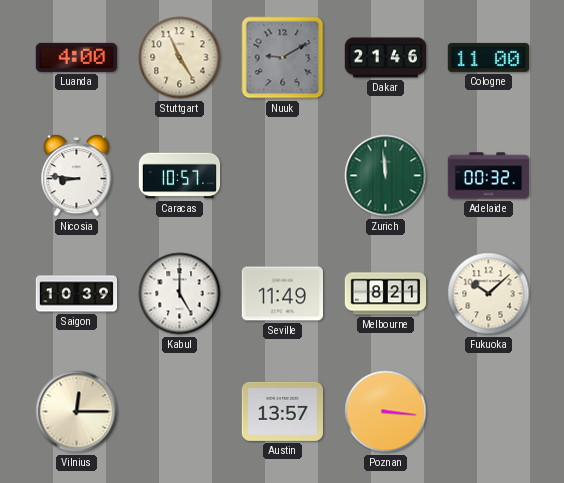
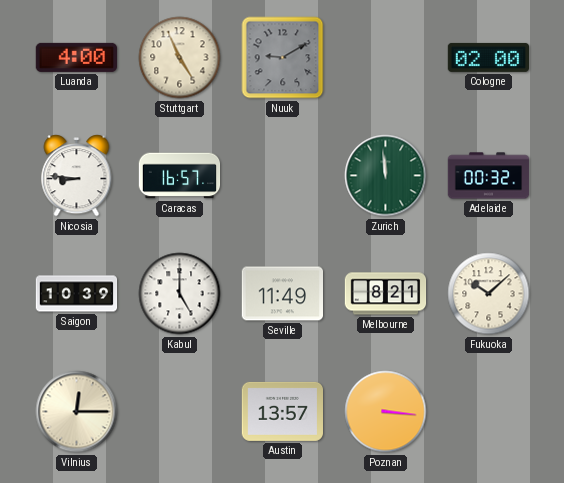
Dakar: 21:46 -> none (386, 58)
Cologne: 11:00 -> 02:00 (489, 57)
Caracas: 10:57 -> 16:57 (180, 176)
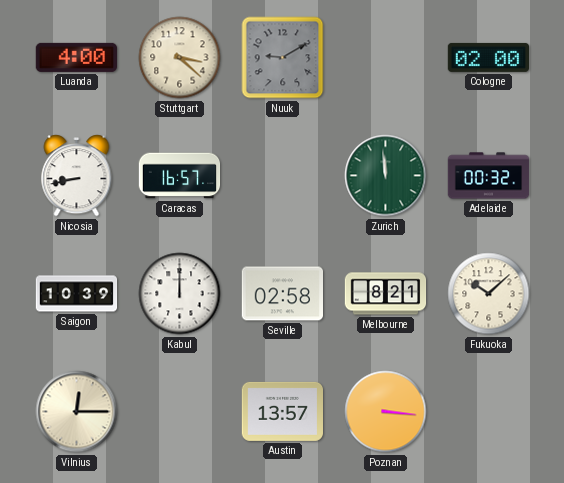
Stuttgart: 4:56 -> 3:22 (180, 58)
Nicosia: 8:46 -> 8:43 (77, 176)
Kabul: 5:00 -> 12:00 (180, 294)
Seville: 11:49 -> 02:58 (282, 294)
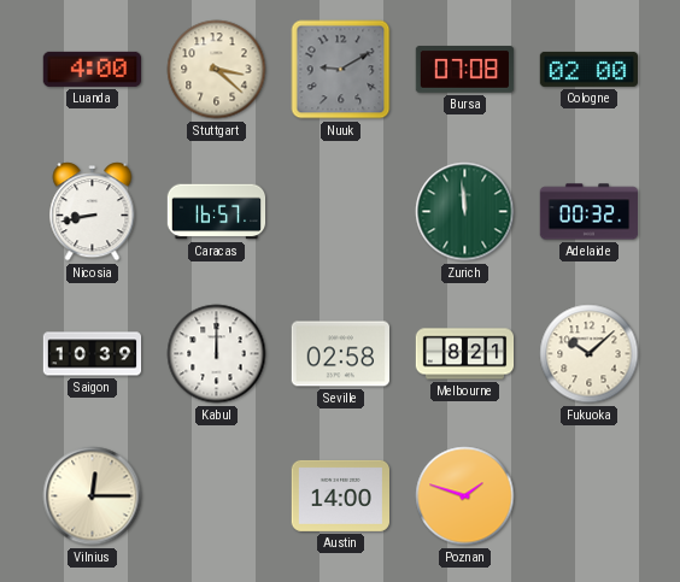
Bursa: none -> 07:08 (465, 70)
Austin: 13:57 -> 14:00 (340, 495)
Poznan: 3:16 -> 1:48 (465, 496)
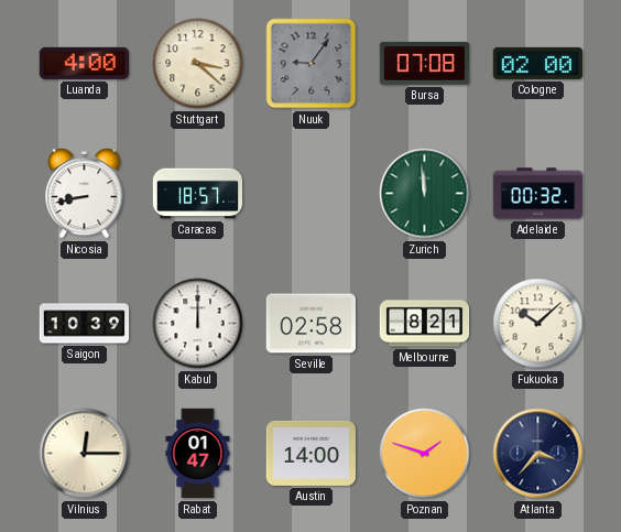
Nuuk: 9:10 -> 9:06 (312, 64)
Caracas: 16:57 -> 18:57 (198, 194)
Rabat: none -> 01:47 (198, 454)
Atlanta: none -> 3:37 (538, 454)
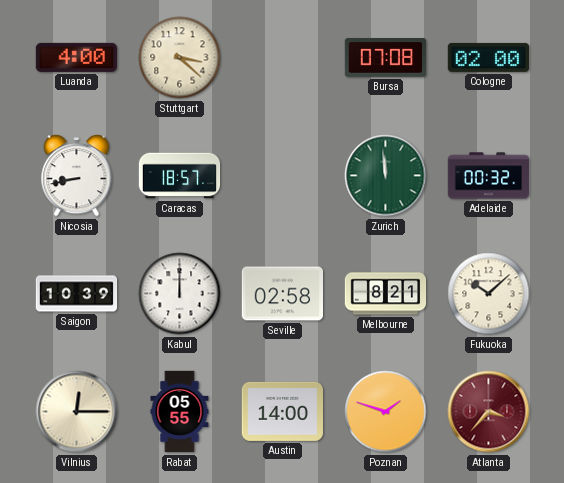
Nuuk: 9:06 -> none (312, 64)
Rabat: 01:47 -> 05:55 (180, 412)
Atlanta dial: navy -> burgundy (489, 412)
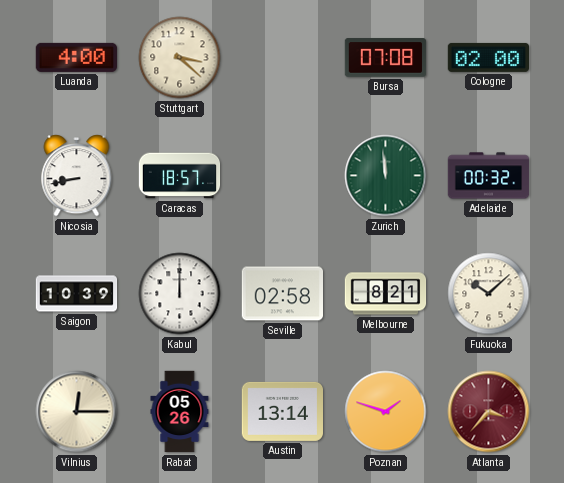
Rabat: 05:55 -> 05:26 (180, 412)
Austin: 14:00 -> 13:14 (282, 411)
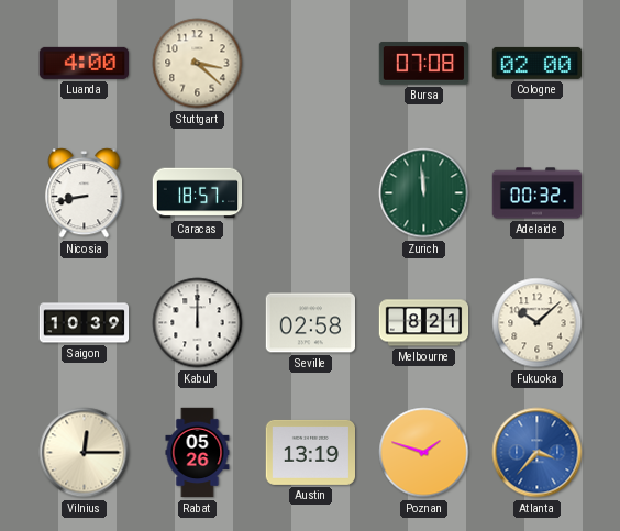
Austin: 13:14 -> 13:19 (310, 452)
Atlanta dial: burgundy -> blue (538, 453)
